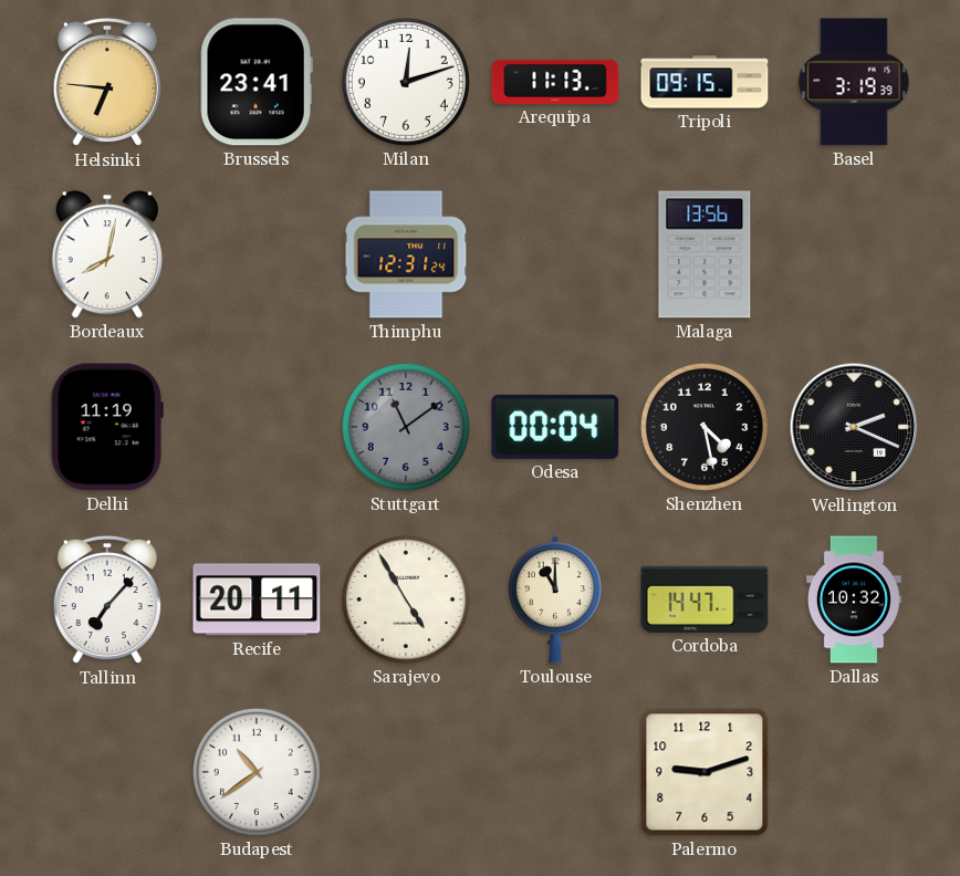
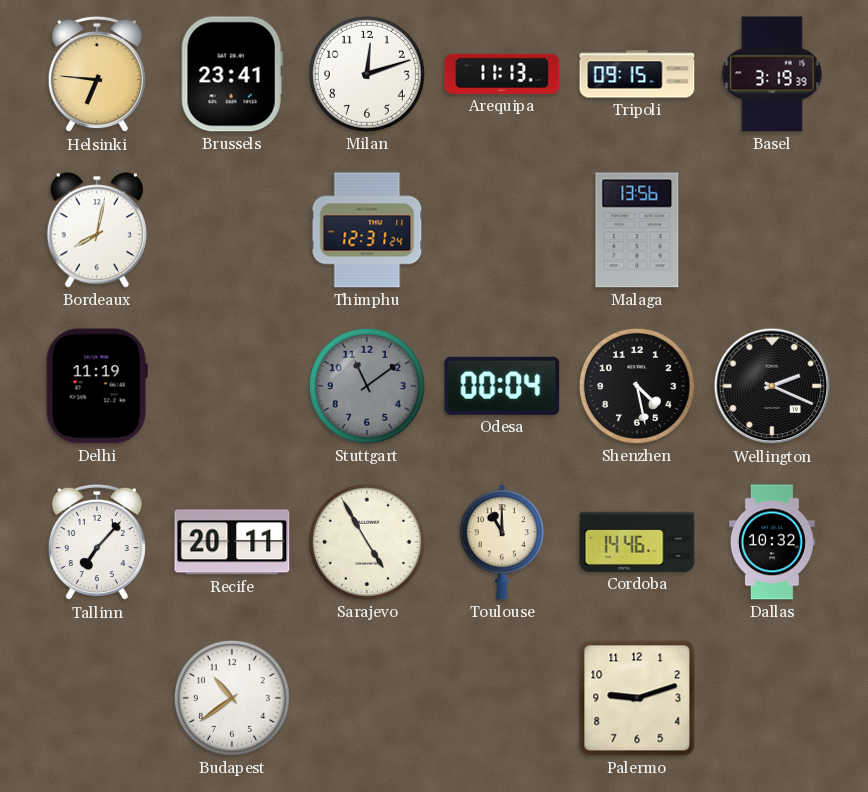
Cordoba: 14:47 -> 14:46 (637, 542)
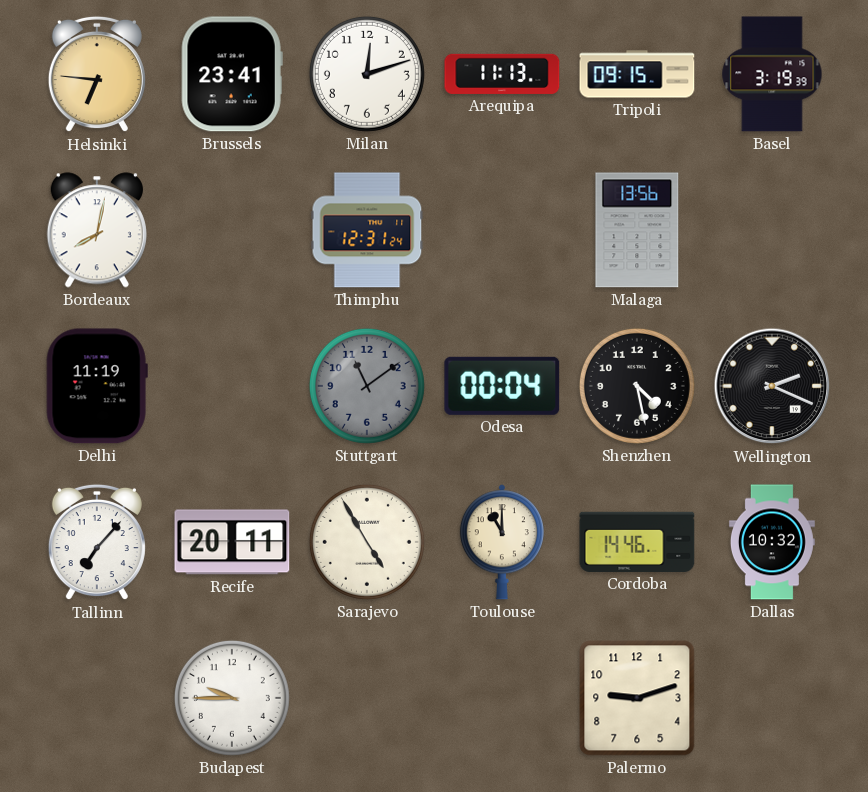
Budapest: 10:39 -> 9:45 (232, 698)
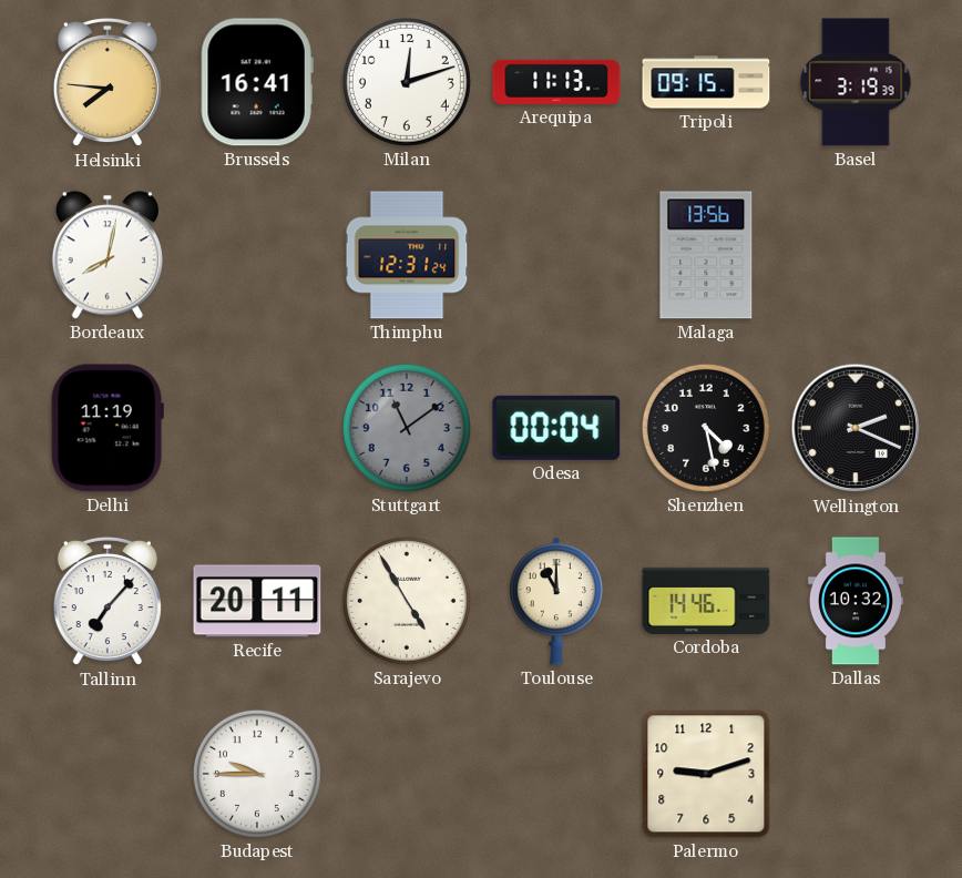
Helsinki: 6:46 -> 7:46 (108, 82)
Brussels: 23:41 -> 16:41 (257, 82)
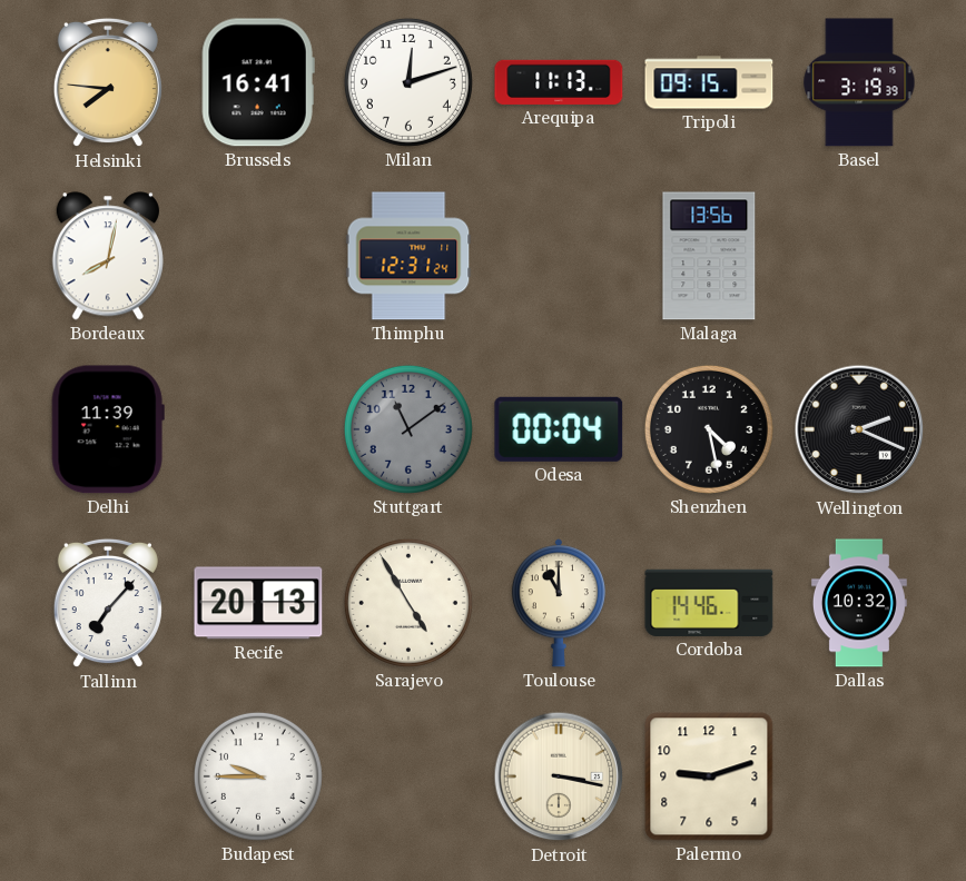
Delhi: 11:19 -> 11:39 (108, 429)
Recife: 20:11 -> 20:13 (258, 603)
Detroit: none -> 3:17 (559, 776)
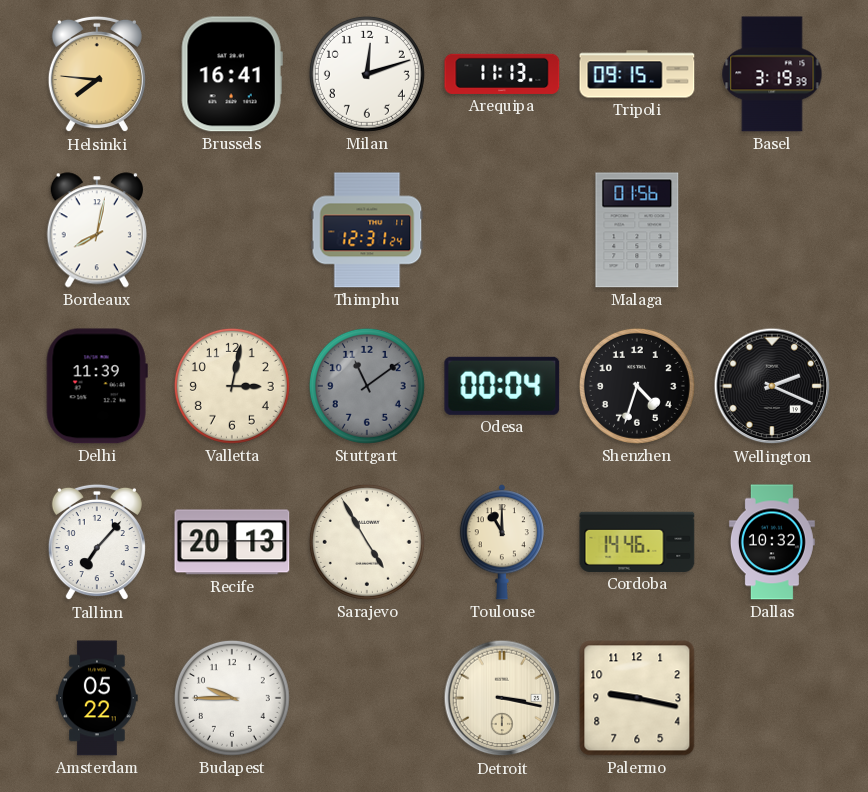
Malaga: 13:56 -> 01:56 (637, 230)
Valletta: none -> 3:02 (232, 386)
Shenzhen: 4:28 -> 4:33 (637, 386)
Amsterdam: none -> 05:22 (97, 698)
Palermo: 9:12 -> 9:17 (637, 698)
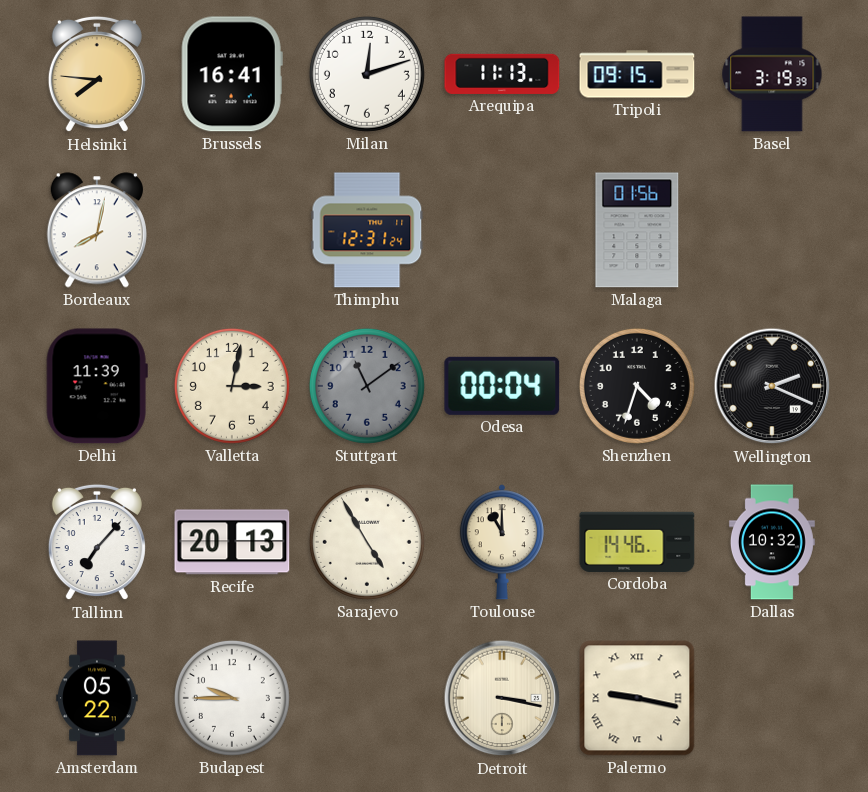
Palermo numerals: Arabic -> Roman (637, 698)
